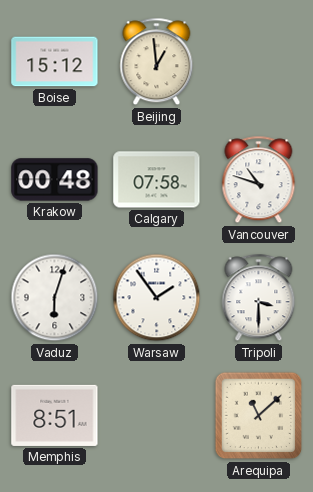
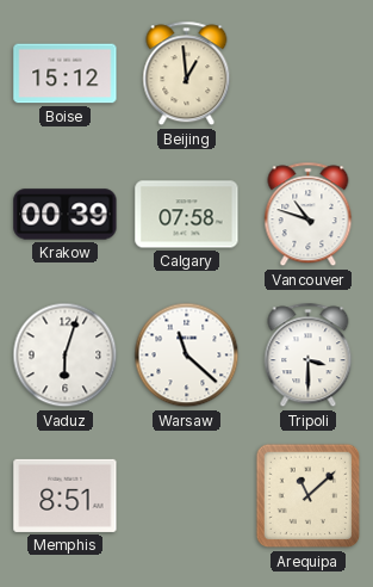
Krakow: 00:48 -> 00:39 (66, 215)
Warsaw: 1:54 -> 11:22 (187, 356)
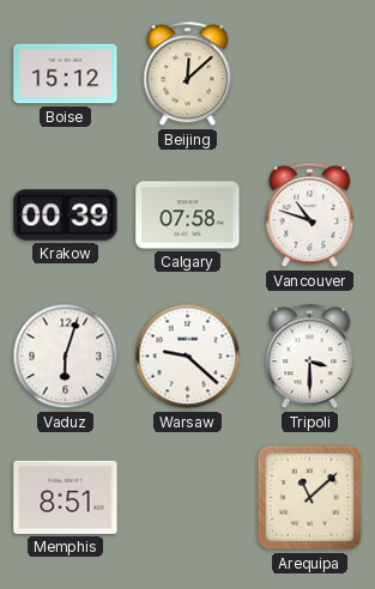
Beijing: 12:59 -> 12:08 (188, 74)
Warsaw: 11:22 -> 9:22 (188, 357)
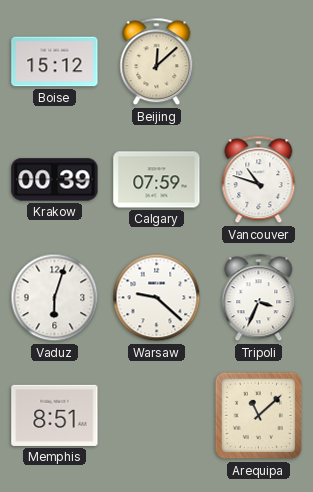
Calgary: 07:58 -> 07:59 (157, 180)
Tripoli: 3:30 -> 3:34 (259, 298)
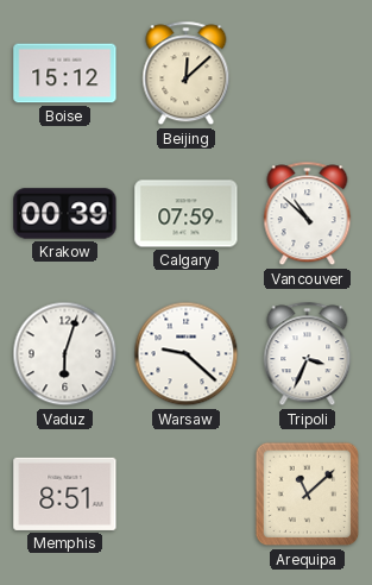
Vancouver: 10:48 -> 10:52 (308, 214)
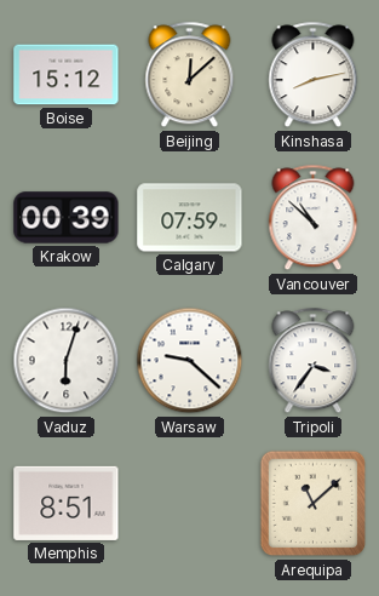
Kinshasa: none -> 8:13 (314, 75)
Tripoli: 3:34 -> 3:36 (314, 361)
